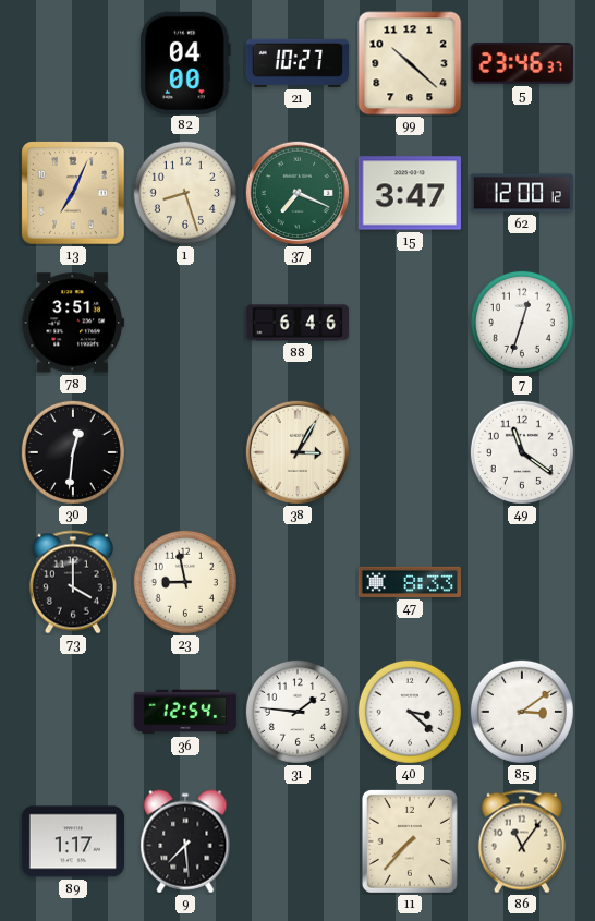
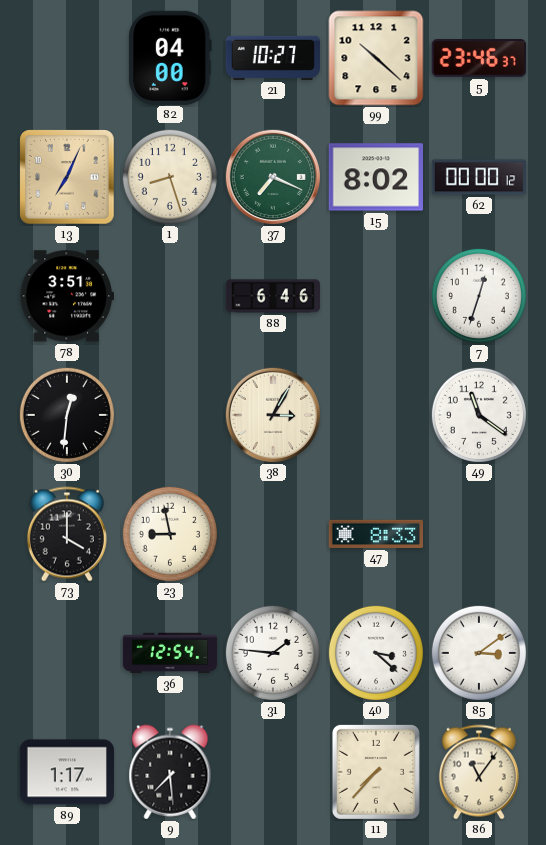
15: 3:47 -> 8:02 (375, 177)
62: 12:00 -> 00:00 (479, 177)
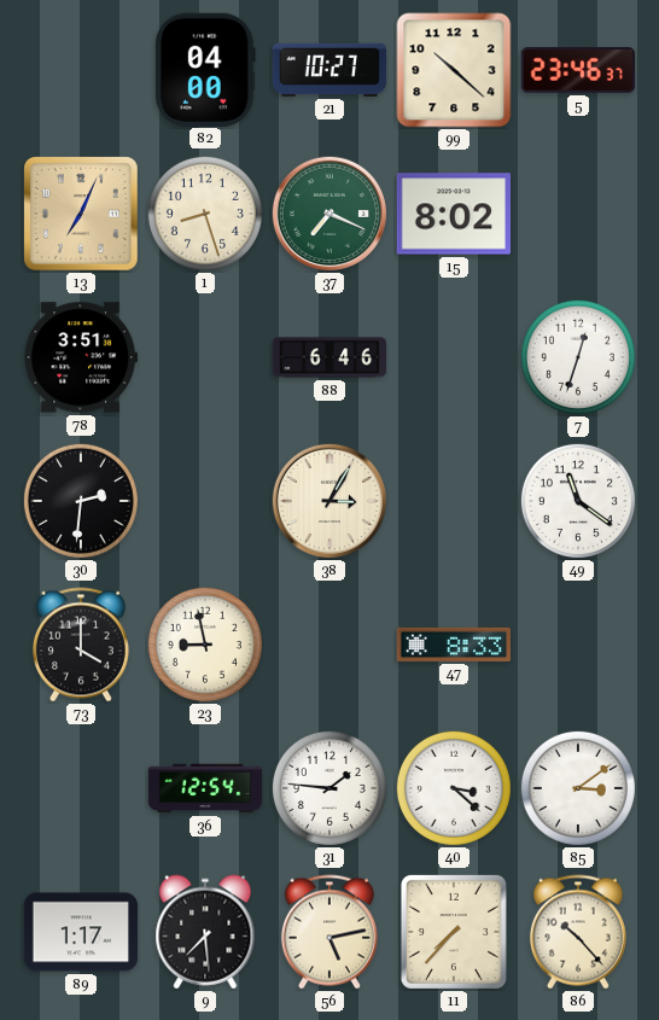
62: 00:00 -> none (479, 177)
30: 12:31 -> 2:31 (81, 501)
56: none -> 5:13 (329, 932)
86: 11:06 -> 10:23 (578, 932)
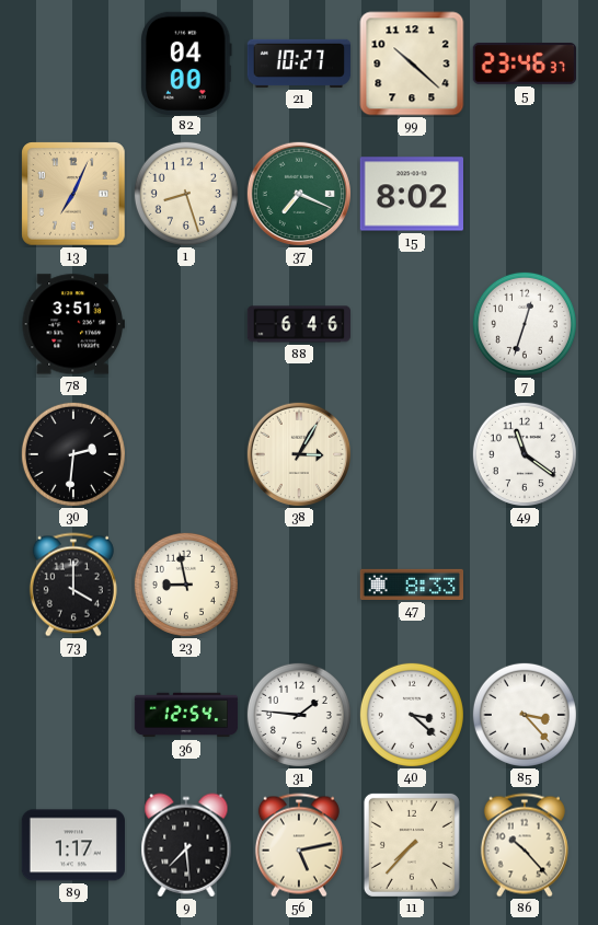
85: 3:09 -> 3:23 (525, 715)
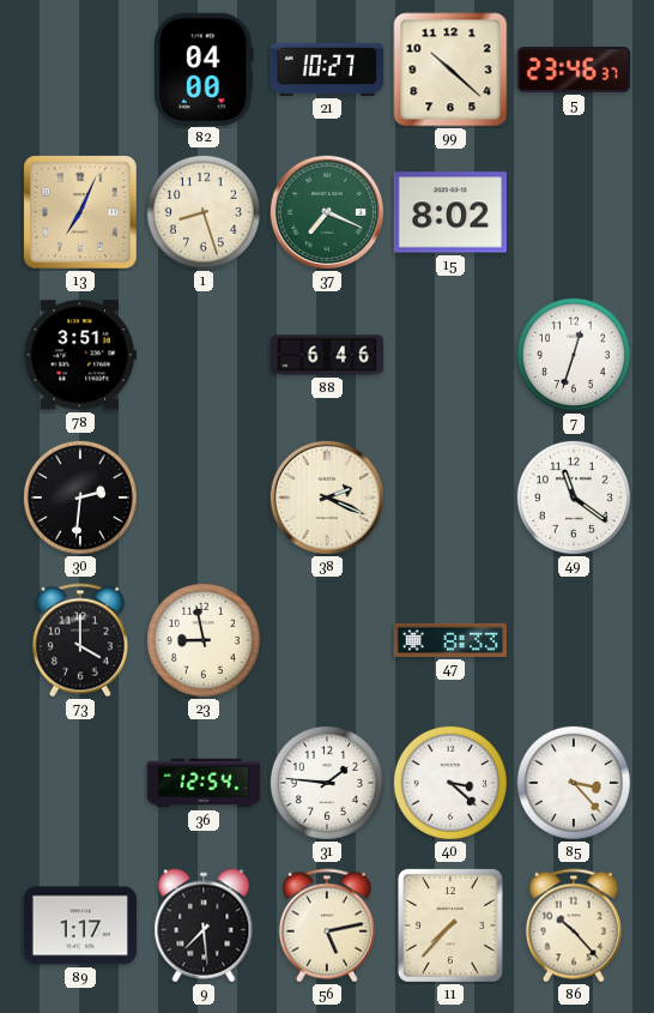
38: 3:05 -> 2:19 (326, 496)
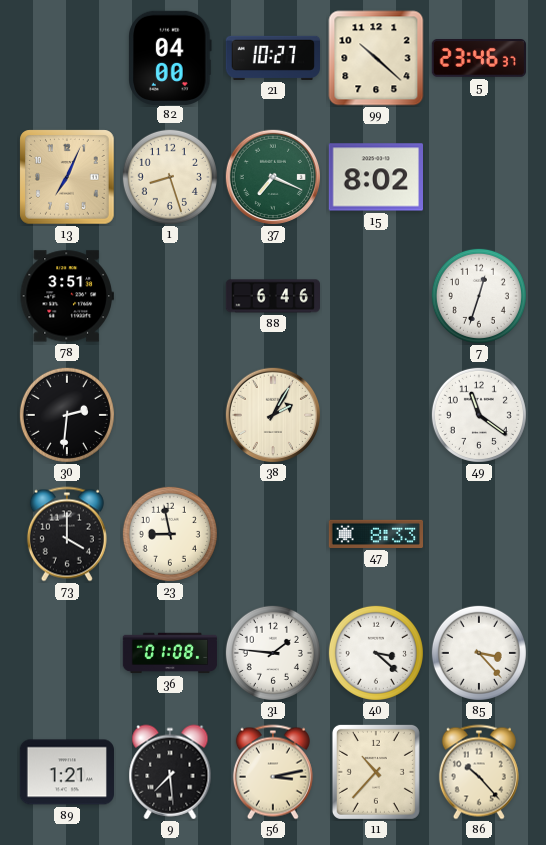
38: 2:19 -> 2:05 (272, 414)
36: 12:54 -> 01:08 (170, 653)
89: 1:17 -> 1:21 (66, 772)
56: 5:13 -> 3:13 (273, 772)
11: 7:37 -> 10:37 (376, 772)
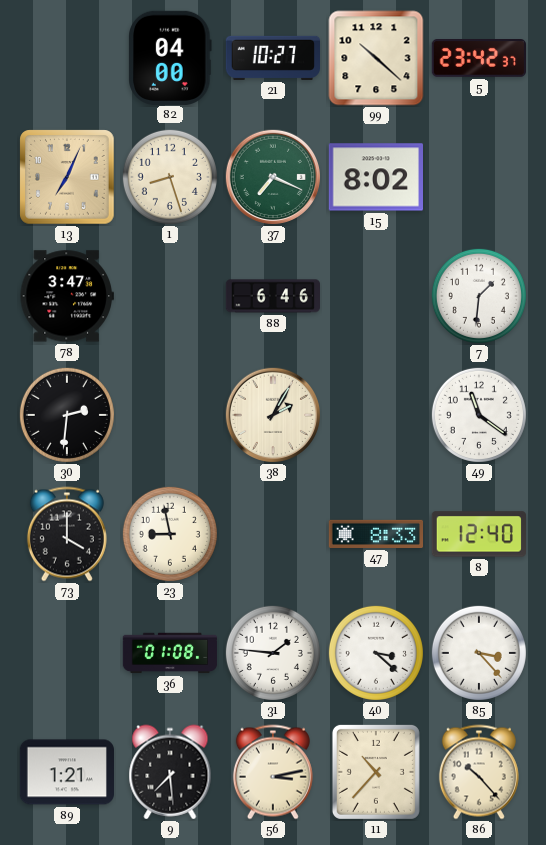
5: 23:46 -> 23:42 (478, 59)
78: 3:51 -> 3:47 (67, 296)
7: 12:33 -> 1:31 (479, 296)
8: none -> 12:40 (478, 534)
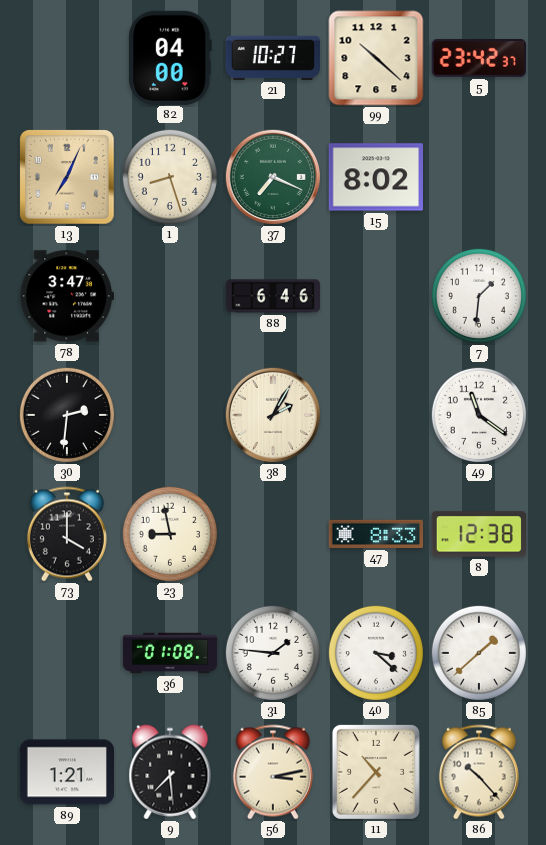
8: 12:40 -> 12:38 (478, 534)
85: 3:23 -> 1:38 (479, 653)
